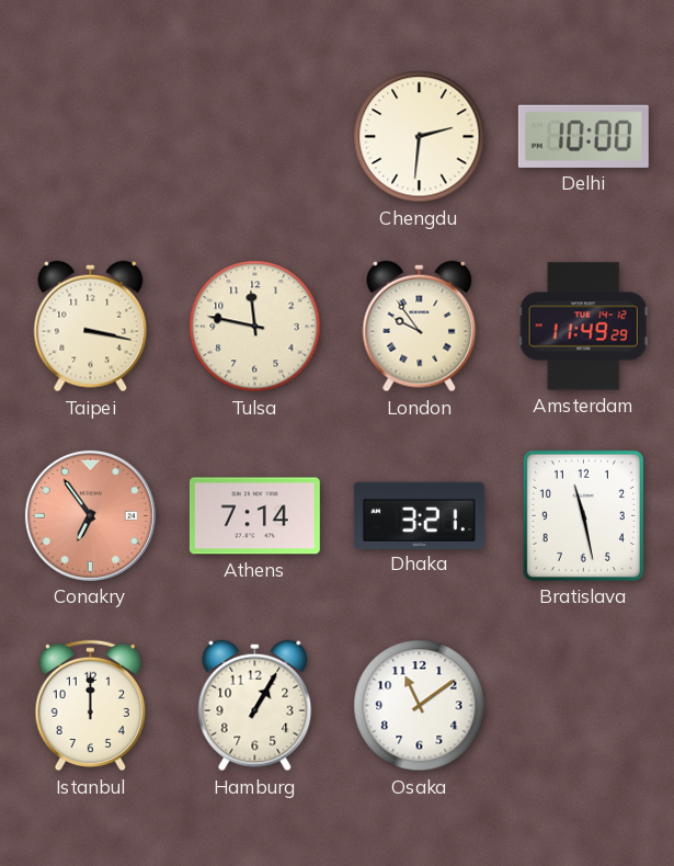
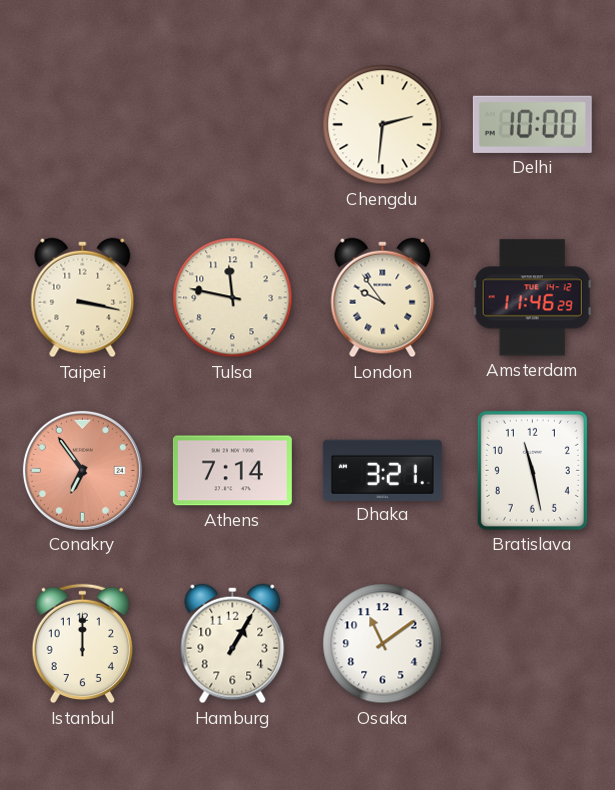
Amsterdam: 11:49 -> 11:46 (532, 298)
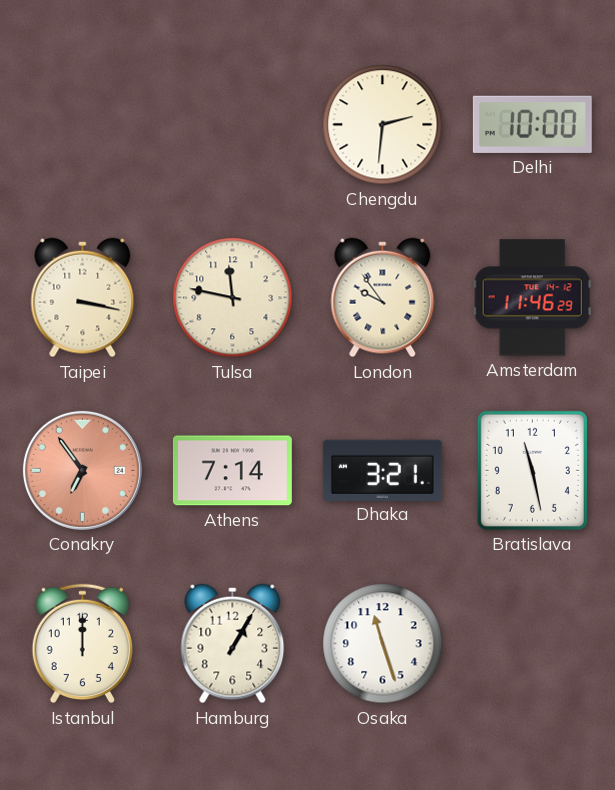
Osaka: 11:09 -> 11:27 (383, 644)
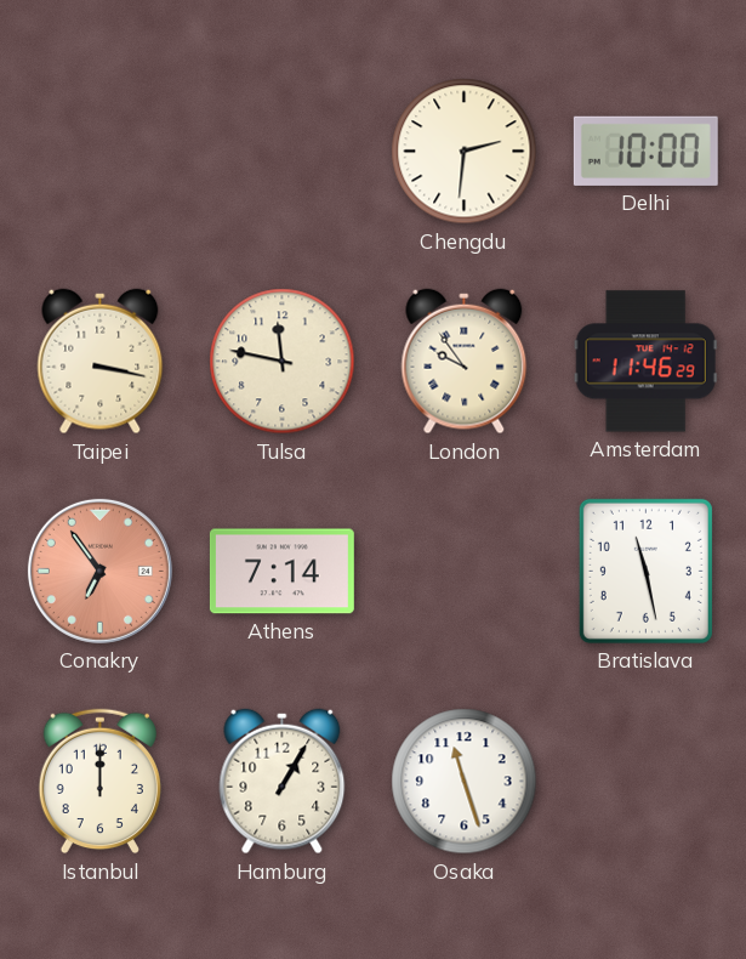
Dhaka: 3:21 -> none (382, 470)
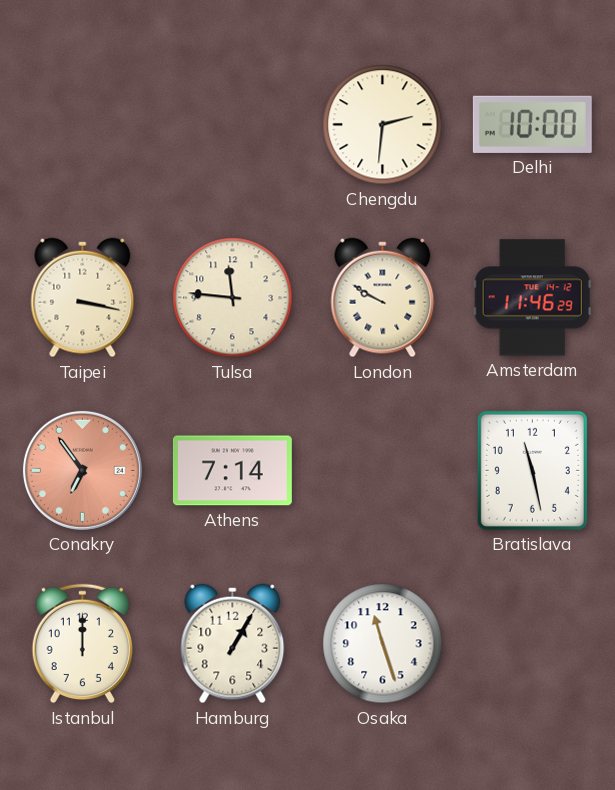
Tulsa: 11:47 -> 11:46 (233, 298)
London: 9:54 -> 9:50 (383, 298)
